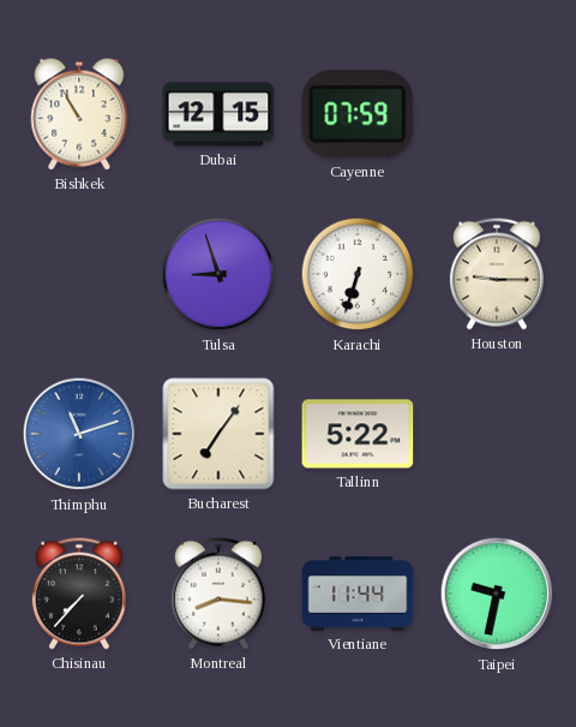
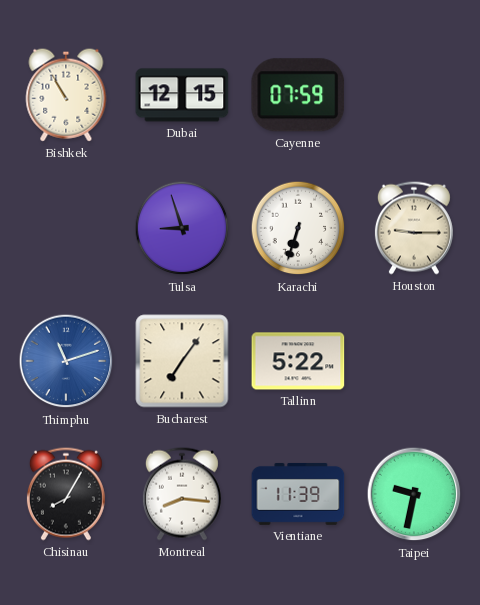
Chisinau: 7:37 -> 8:05 (66, 494)
Vientiane: 11:44 -> 11:39 (298, 494)
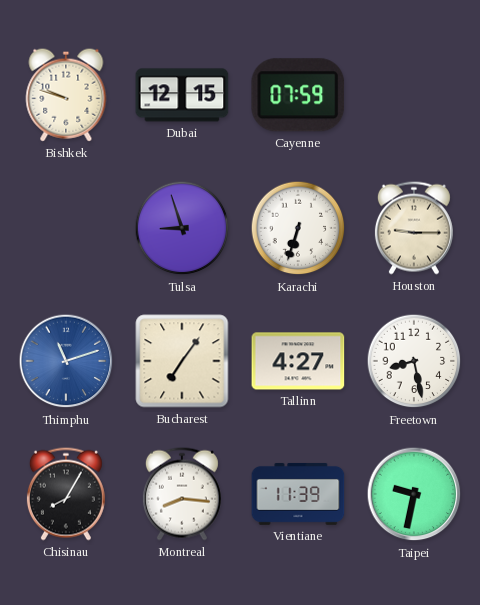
Bishkek: 10:55 -> 9:48 (66, 95)
Tallinn: 5:22 -> 4:27 (298, 361)
Freetown: none -> 8:28 (414, 361)
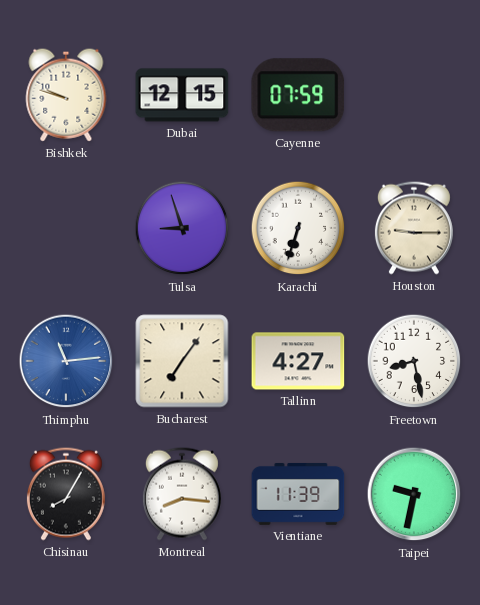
Thimphu: 11:12 -> 11:14 (66, 361)
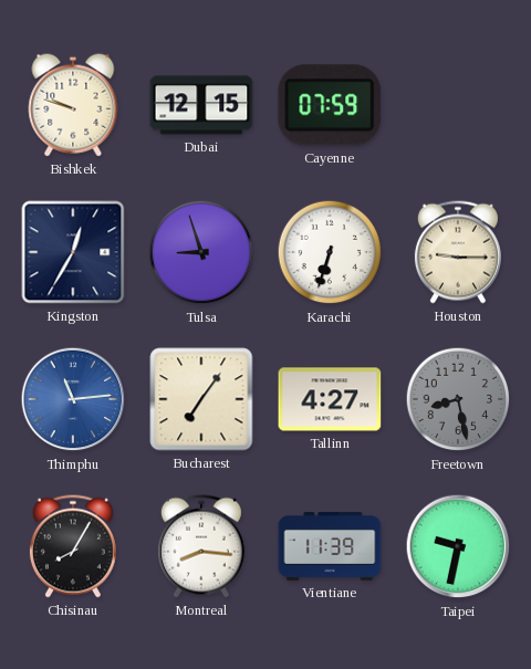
Kingston: none -> 12:35 (73, 252)
Freetown dial: white -> grey (458, 399)
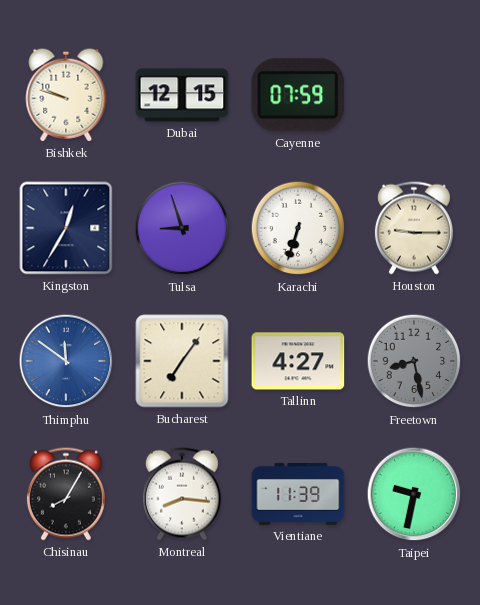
Thimphu: 11:14 -> 11:51 (66, 361)
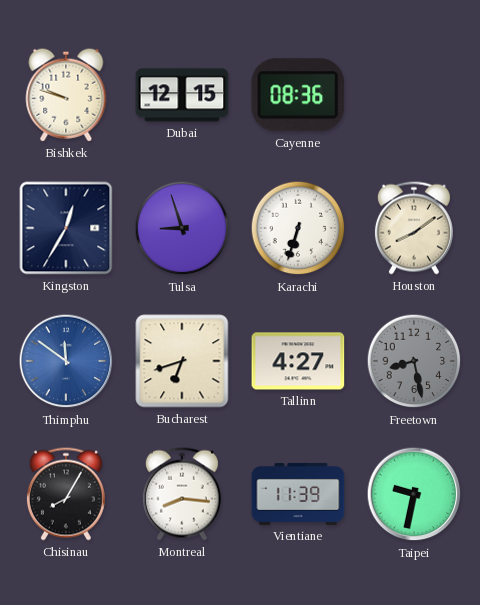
Cayenne: 07:59 -> 08:36 (298, 95)
Houston: 9:15 -> 8:09 (414, 228)
Bucharest: 7:06 -> 6:42 (182, 361)
